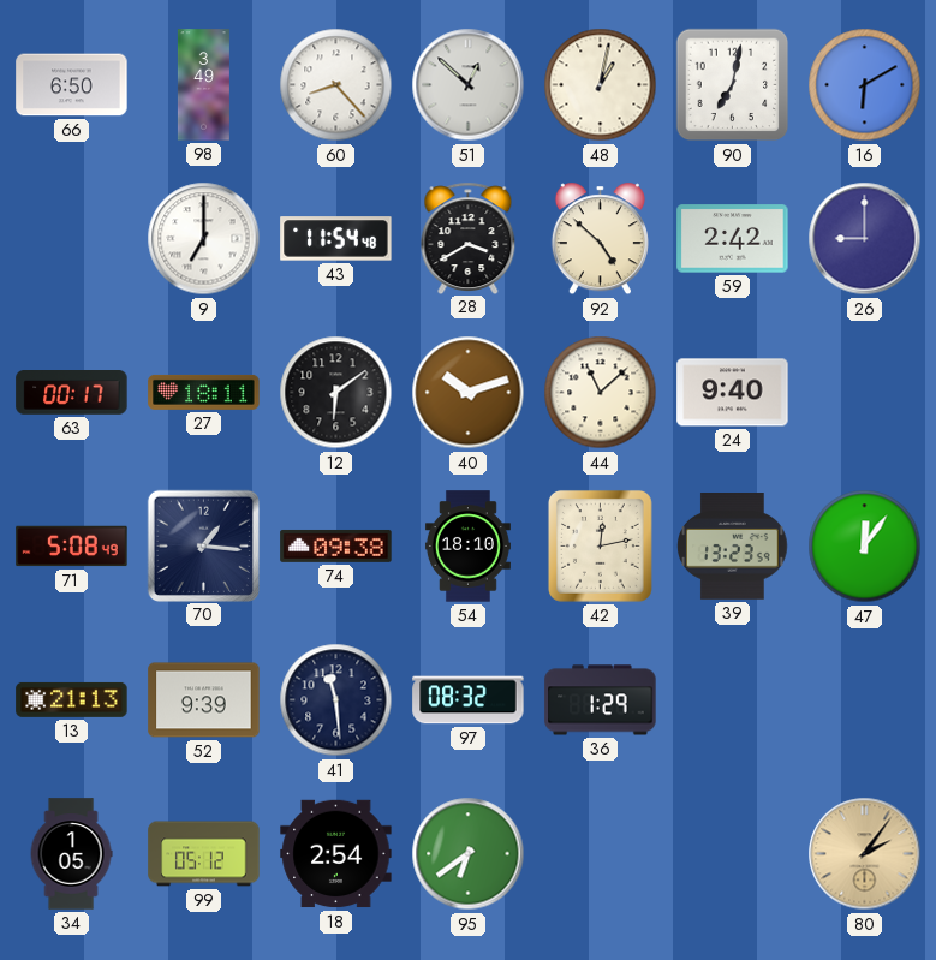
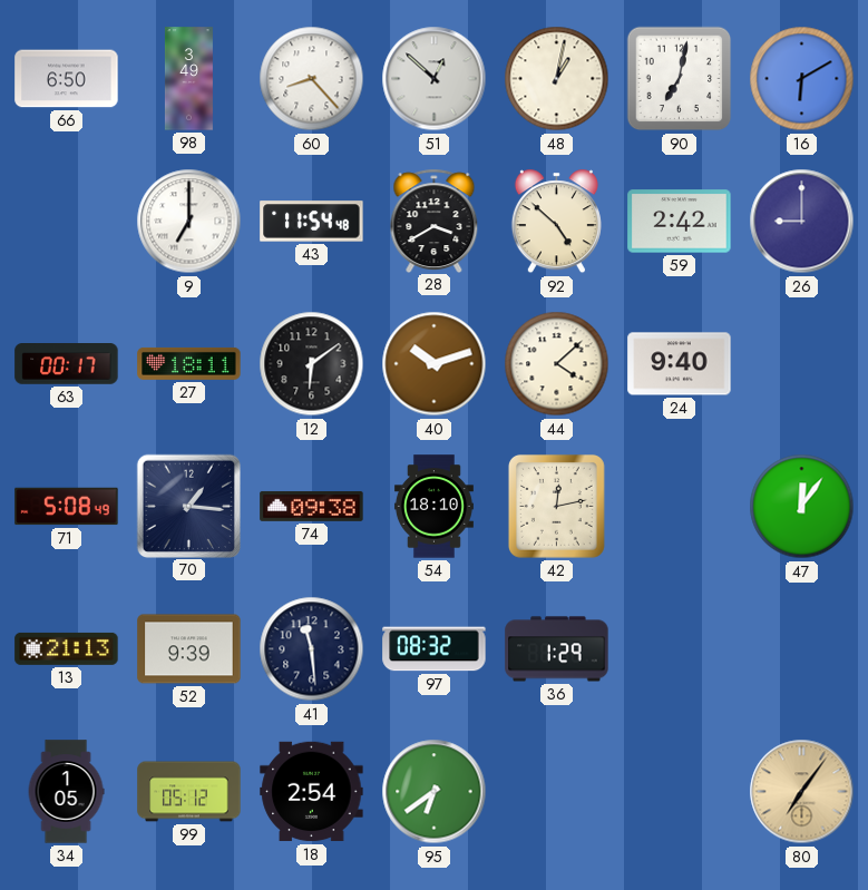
44: 11:08 -> 4:08 (557, 364)
39: 13:23 -> none (733, 547)
80: 2:06 -> 7:06 (802, 792)
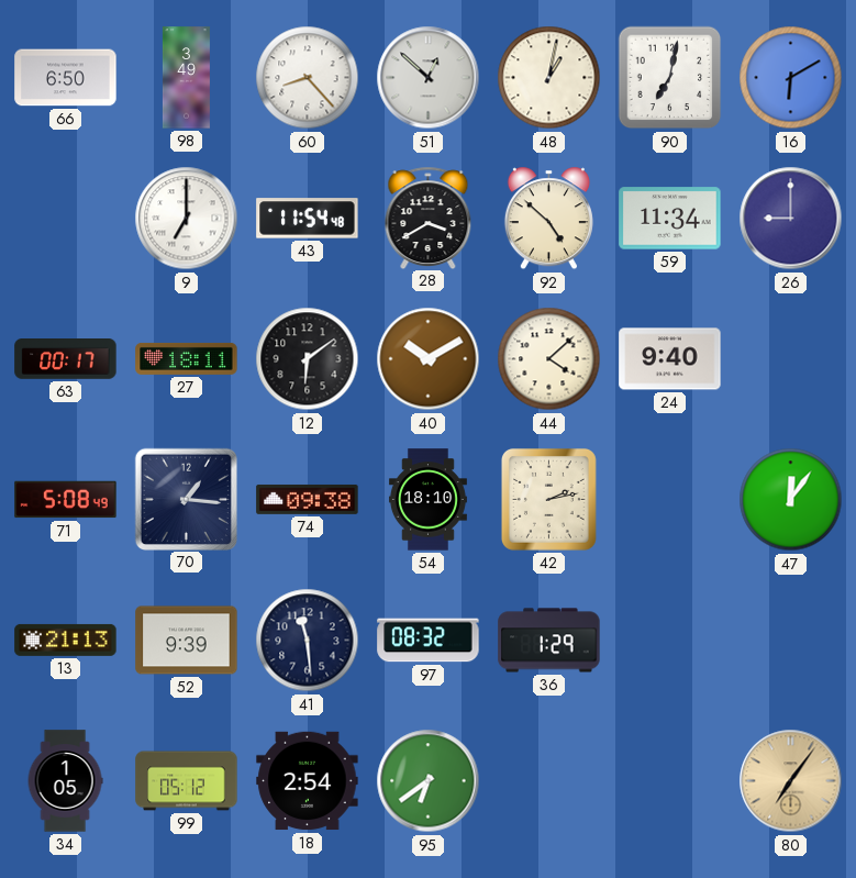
59: 2:42 -> 11:34 (670, 219)
40: 10:12 -> 10:10 (429, 359)
42: 12:13 -> 2:13 (548, 499)
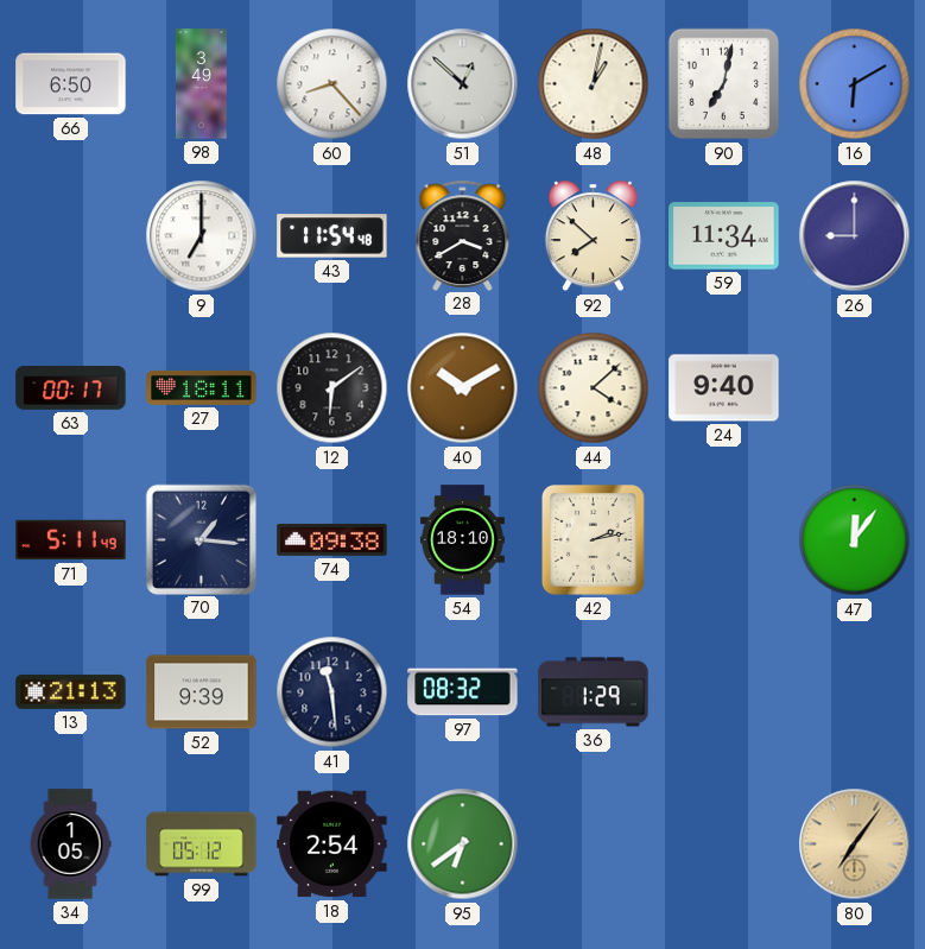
92: 4:52 -> 7:52 (593, 236)
71: 5:08 -> 5:11 (71, 540)
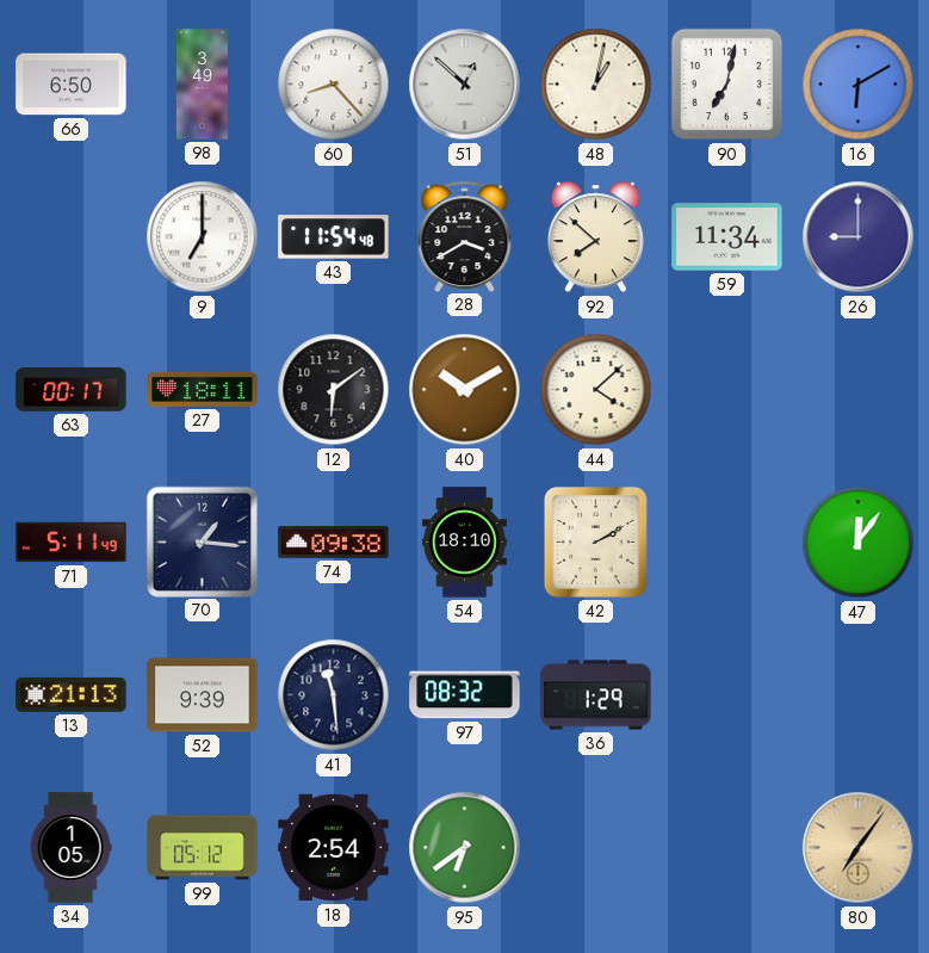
24: 9:40 -> none (724, 388)
42: 2:13 -> 2:10 (595, 542)
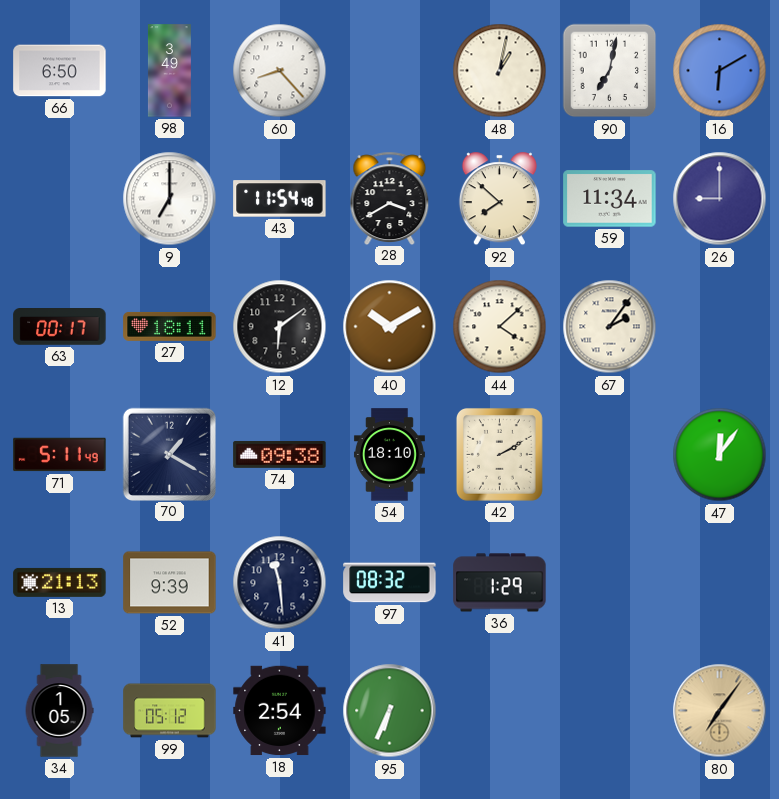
51: 12:52 -> none (465, 85)
67: none -> 2:06 (610, 327)
70: 1:16 -> 1:20 (169, 454)
95: 6:39 -> 6:34 (390, 711)
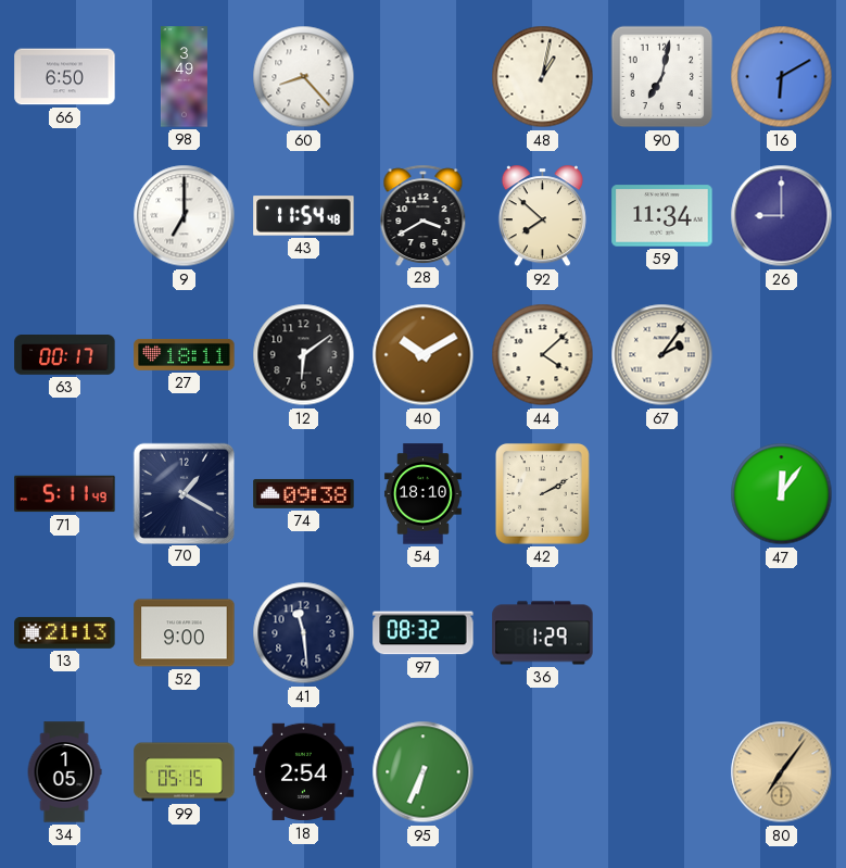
52: 9:39 -> 9:00 (185, 633)
99: 05:12 -> 05:15 (185, 772)
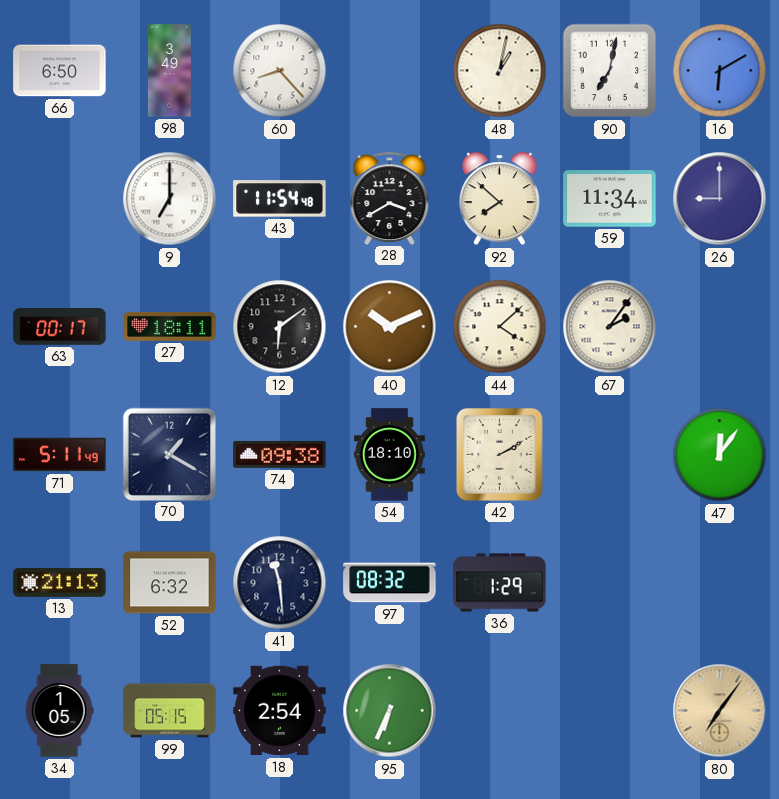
40: 10:10 -> 10:11 (390, 327)
52: 9:00 -> 6:32 (170, 583)
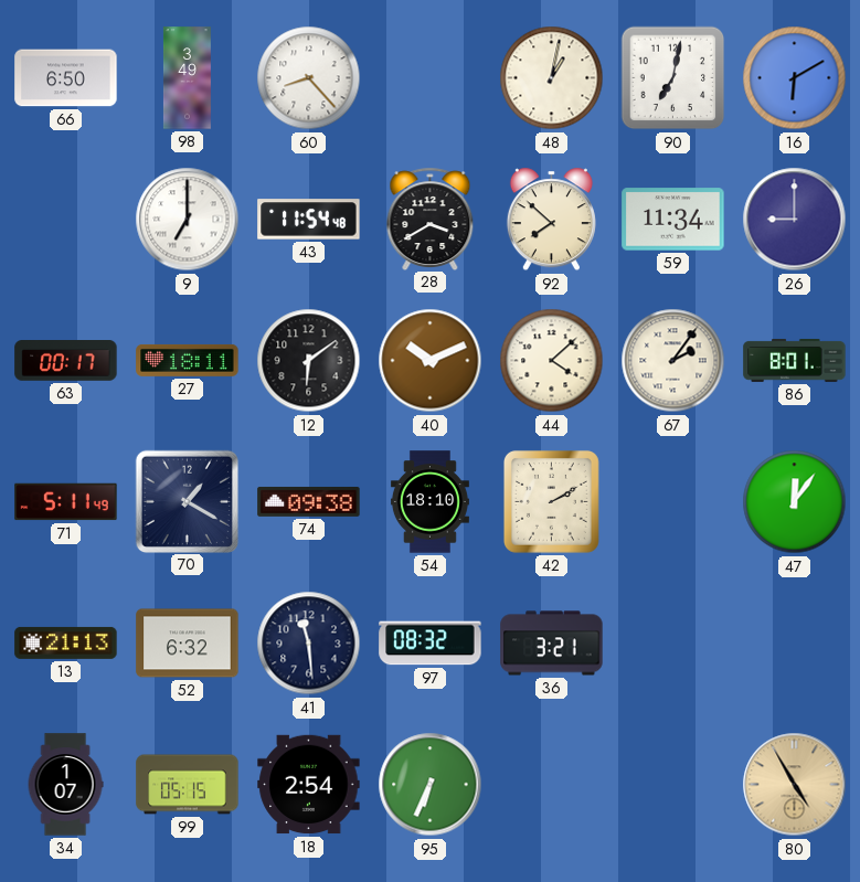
86: none -> 8:01 (795, 360)
36: 1:29 -> 3:21 (552, 644)
34: 1:05 -> 1:07 (65, 785)
80: 7:06 -> 4:55 (795, 785)
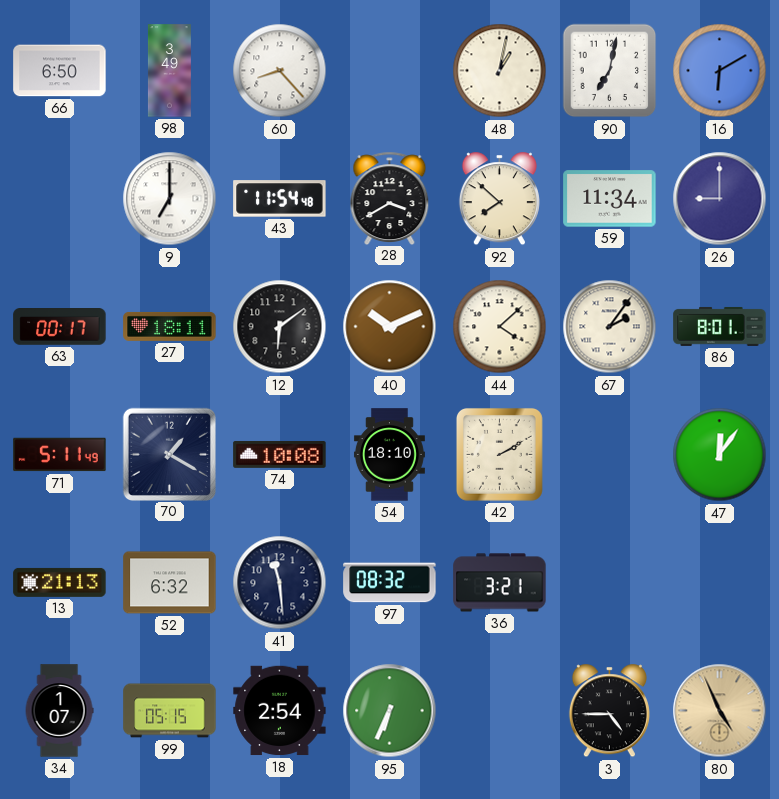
74: 09:38 -> 10:08 (280, 454)
3: none -> 4:45 (609, 711)
80: 4:55 -> 4:56 (720, 711)
